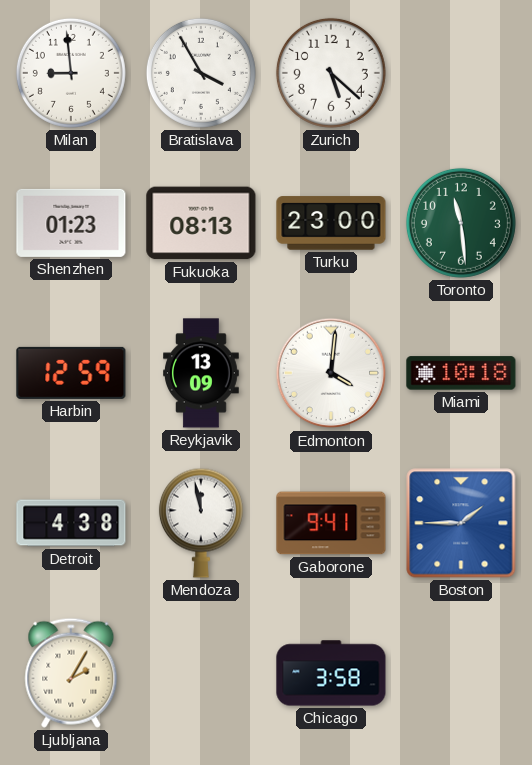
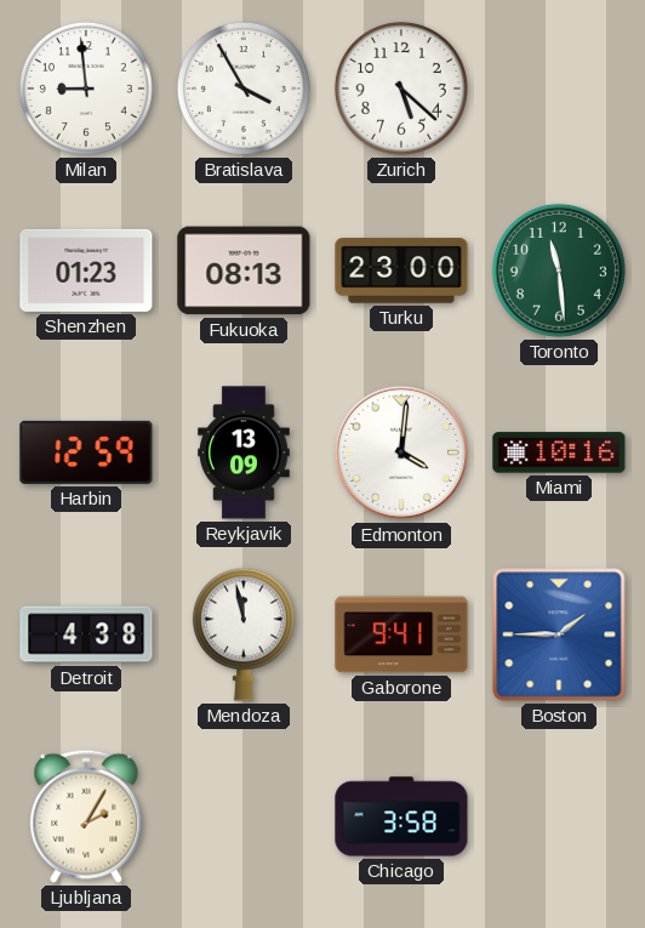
Miami: 10:18 -> 10:16 (559, 452)
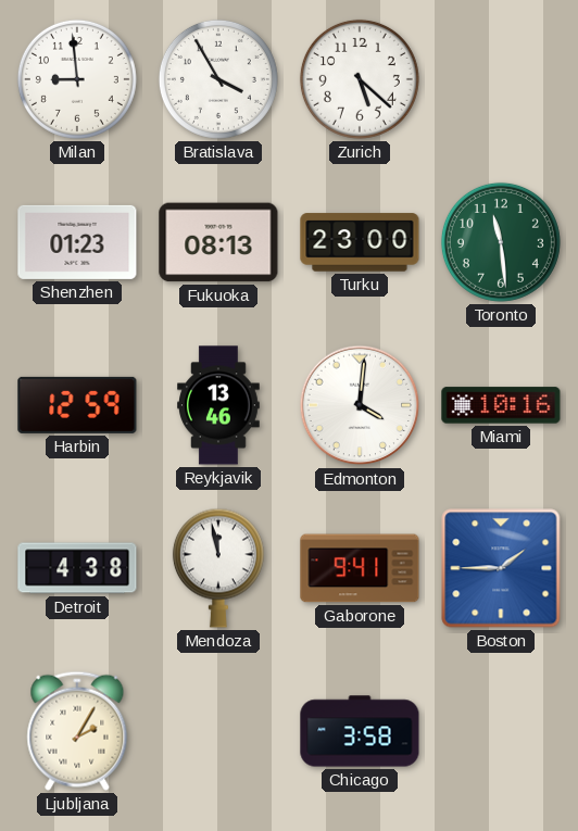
Reykjavik: 13:09 -> 13:46 (219, 405)
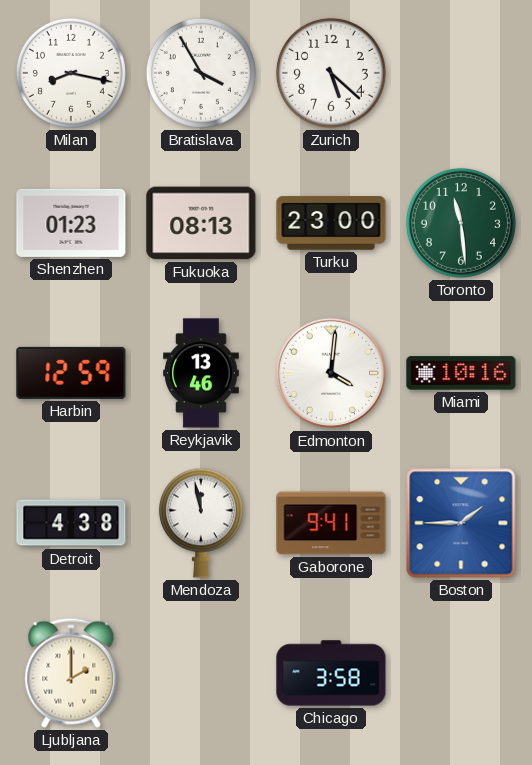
Milan: 8:59 -> 8:17 (71, 73)
Ljubljana: 2:05 -> 2:00 (71, 673)
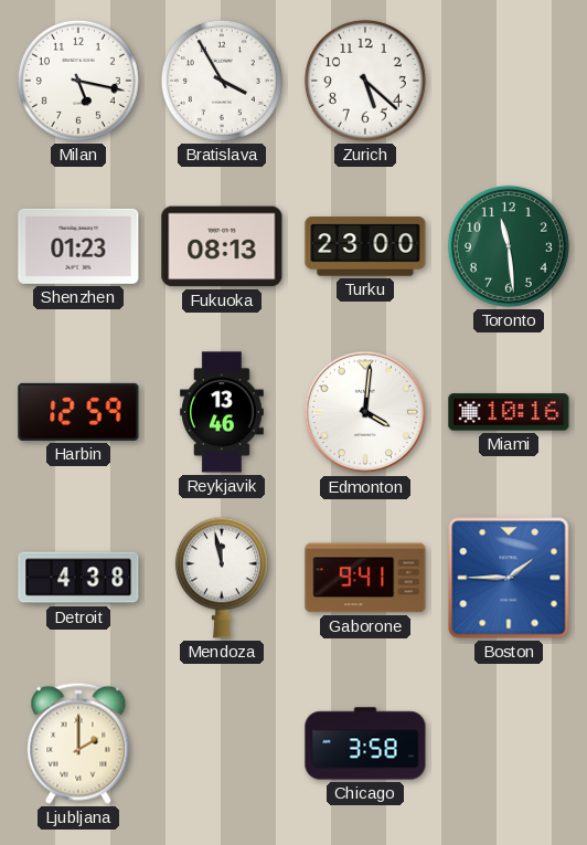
Milan: 8:17 -> 5:17 (78, 81)
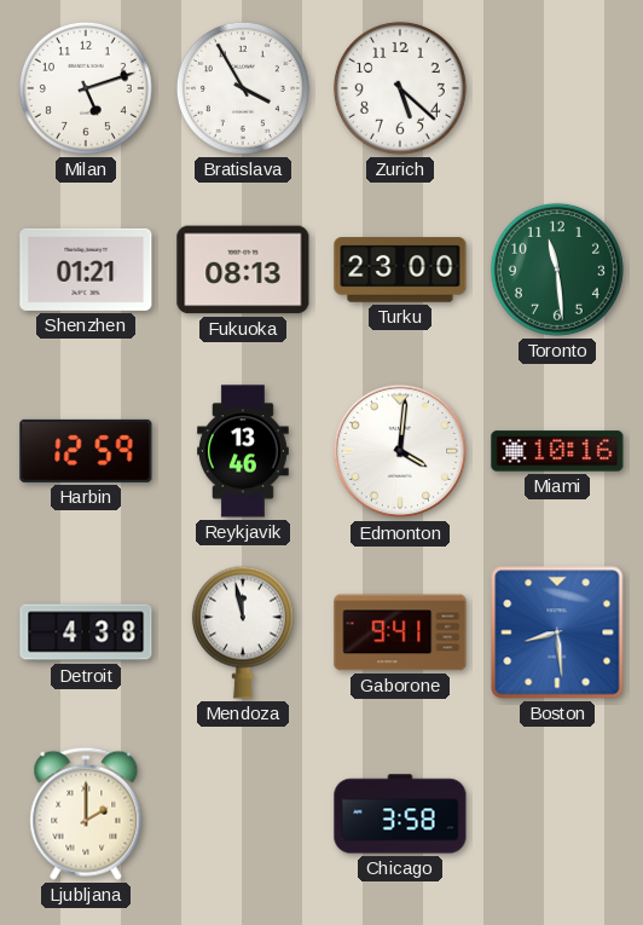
Milan: 5:17 -> 5:12 (86, 88)
Shenzhen: 01:23 -> 01:21 (86, 270)
Boston: 1:45 -> 8:29 (557, 632)
